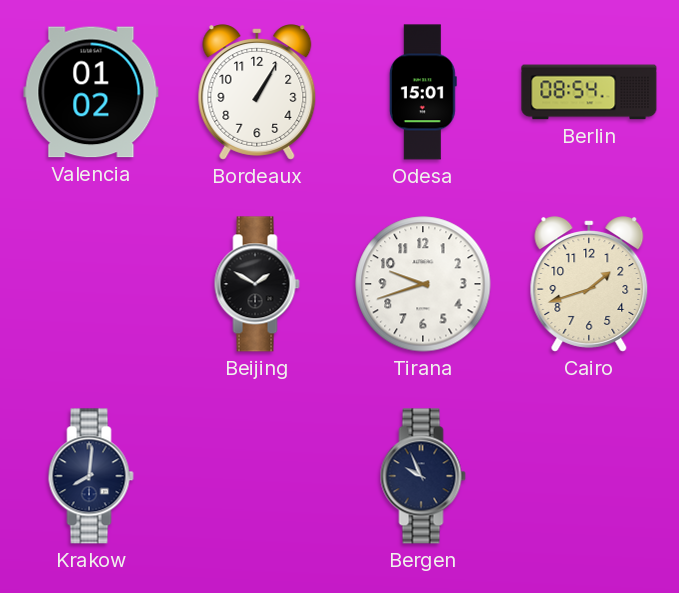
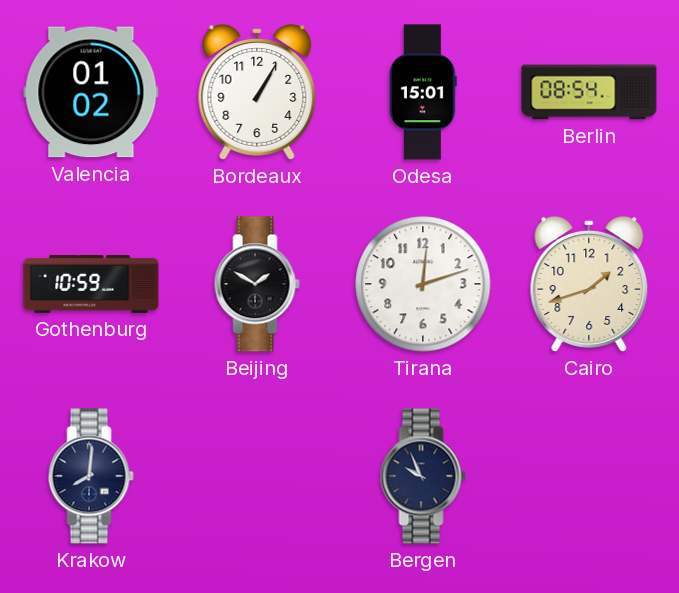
Gothenburg: none -> 10:59 (91, 285)
Tirana: 9:42 -> 12:12 (423, 284)
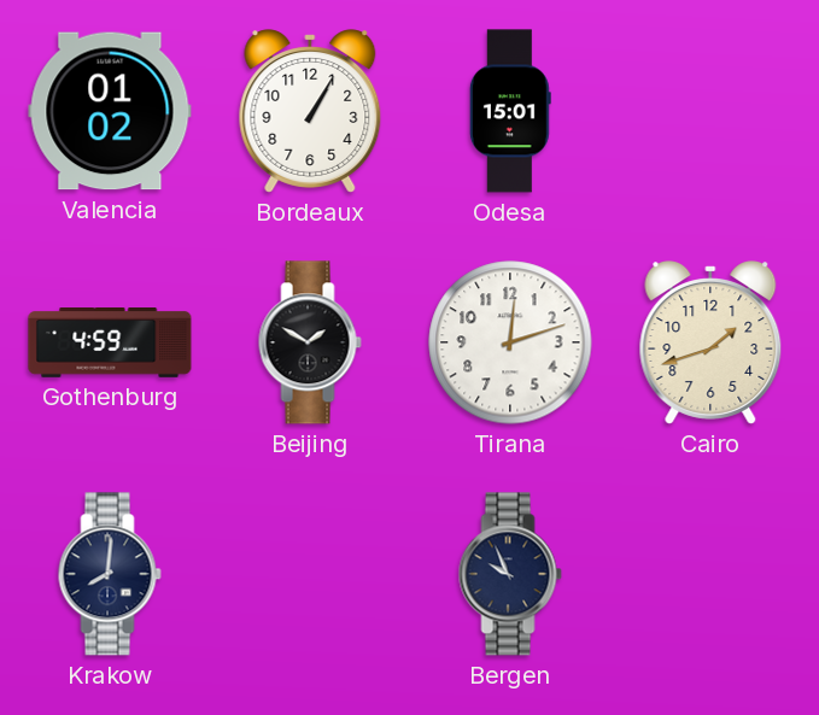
Berlin: 08:54 -> none (589, 92)
Gothenburg: 10:59 -> 4:59 (110, 344)
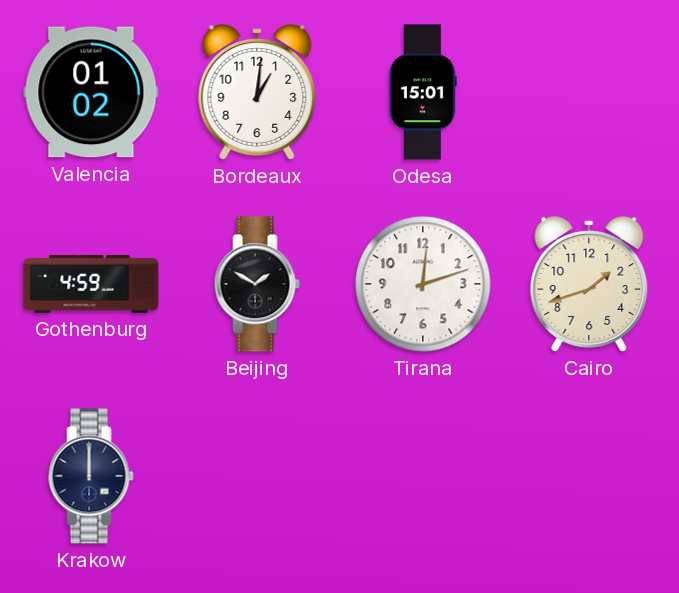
Bordeaux: 1:05 -> 1:01 (257, 92)
Krakow: 8:01 -> 12:00 (91, 476)
Bergen: 9:56 -> none (510, 574)
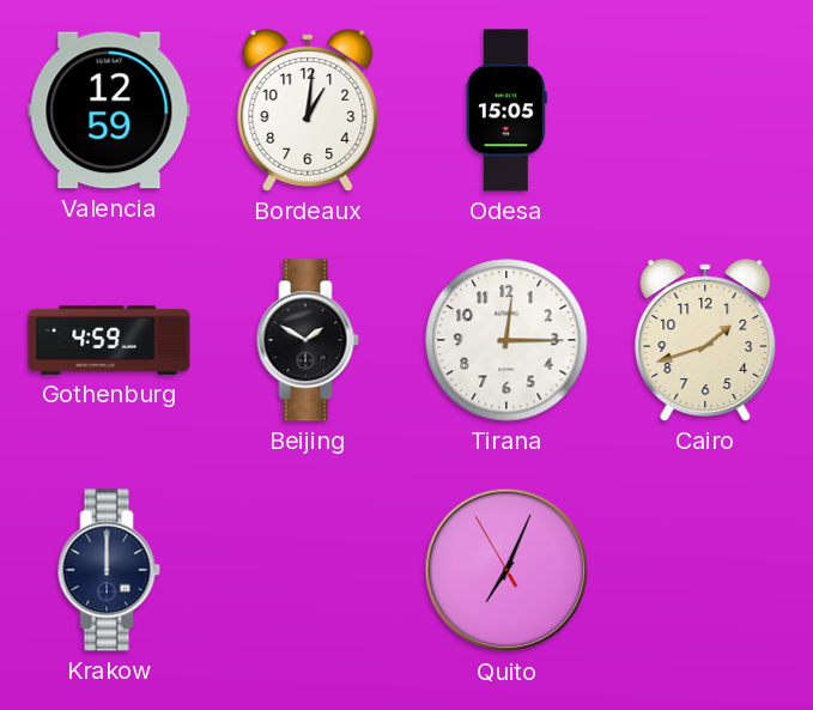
Valencia: 01:02 -> 12:59 (109, 110)
Odesa: 15:01 -> 15:05 (506, 110)
Tirana: 12:12 -> 12:15 (506, 340)
Quito: none -> 7:03 (506, 570)
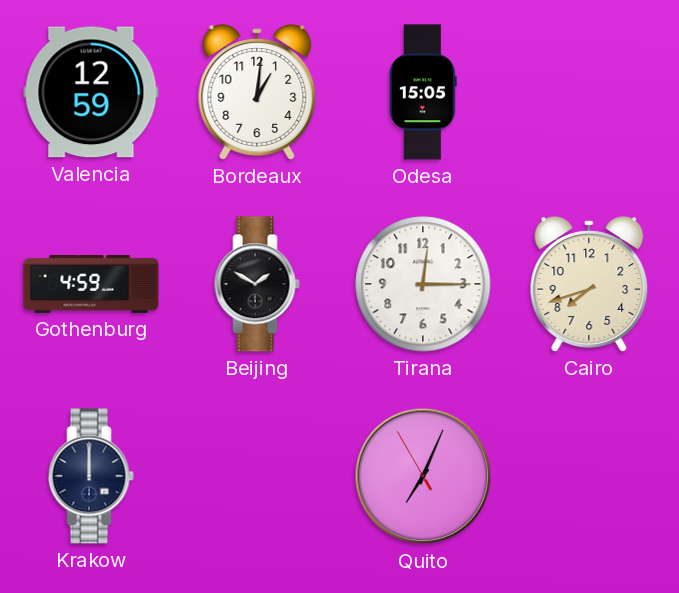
Cairo: 1:42 -> 7:42 (589, 284)
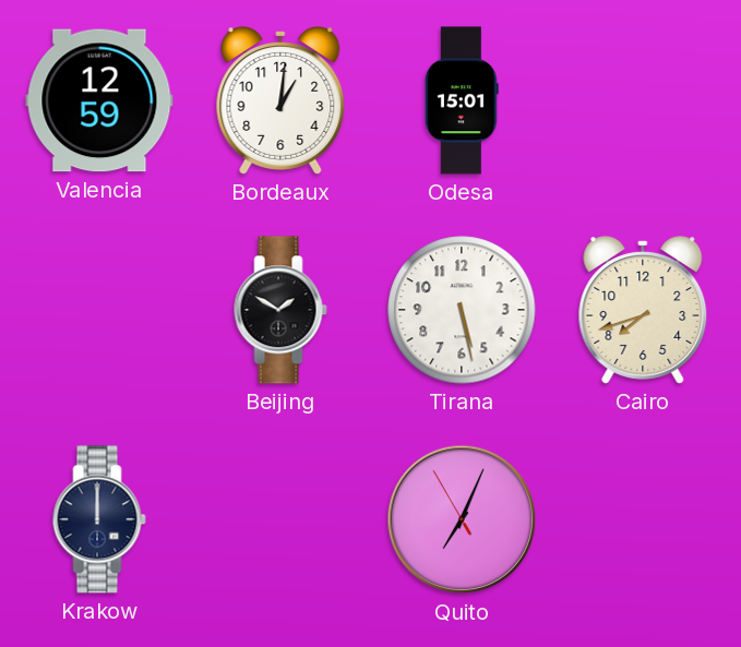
Odesa: 15:05 -> 15:01 (462, 100)
Gothenburg: 4:59 -> none (91, 285)
Tirana: 12:15 -> 5:28 (462, 310)
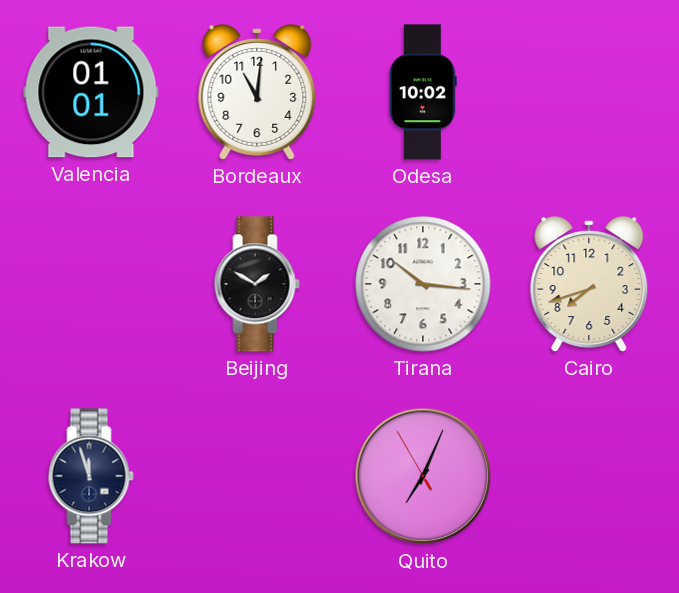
Valencia: 12:59 -> 01:01 (91, 92)
Bordeaux: 1:01 -> 11:01 (257, 92)
Odesa: 15:01 -> 10:02 (423, 92)
Tirana: 5:28 -> 10:16 (423, 284)
Krakow: 12:00 -> 11:57 (91, 476)
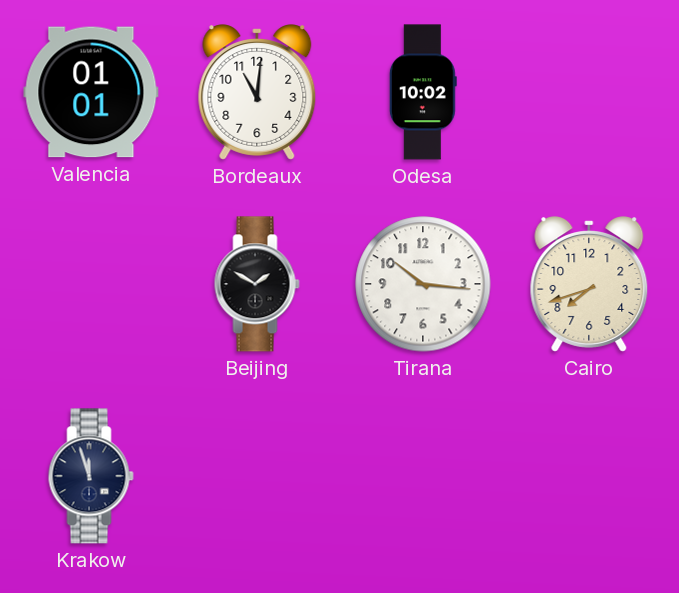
Quito: 7:03 -> none (423, 476)
